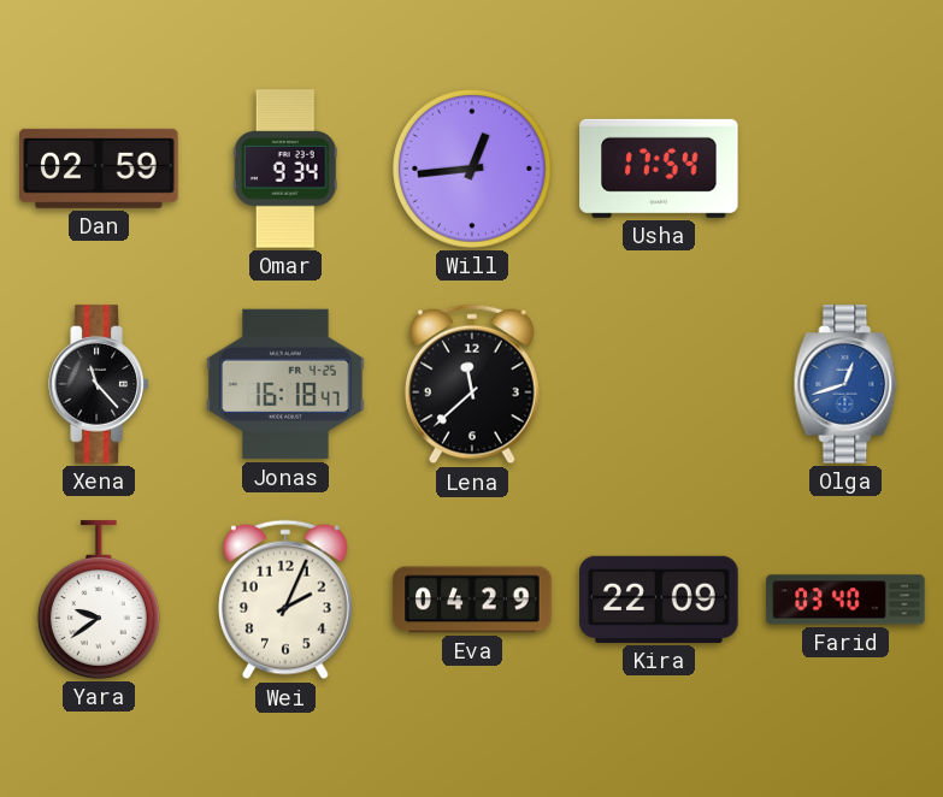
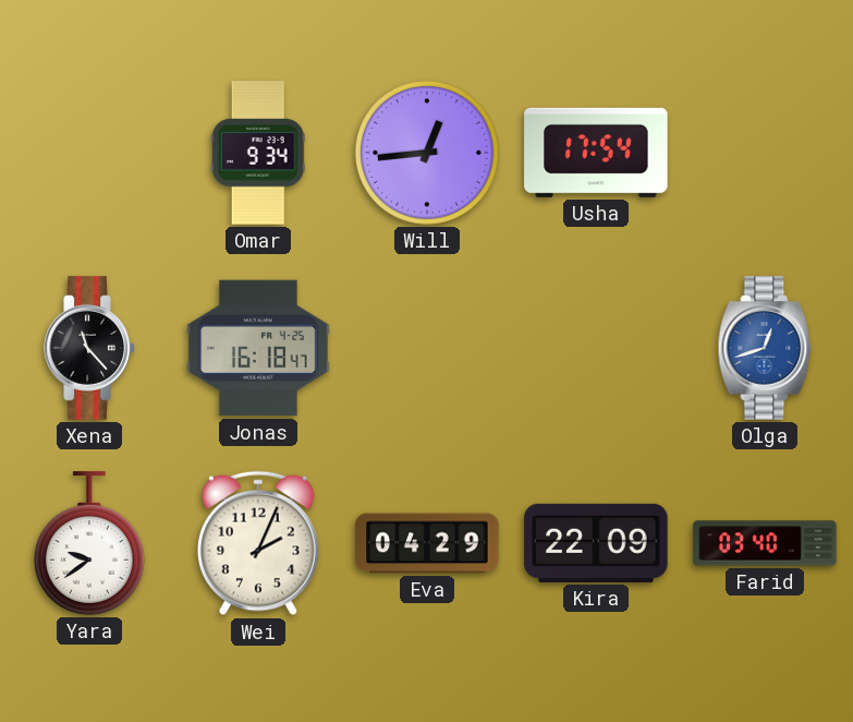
Dan: 02:59 -> none (99, 169)
Lena: 11:38 -> none (473, 384)
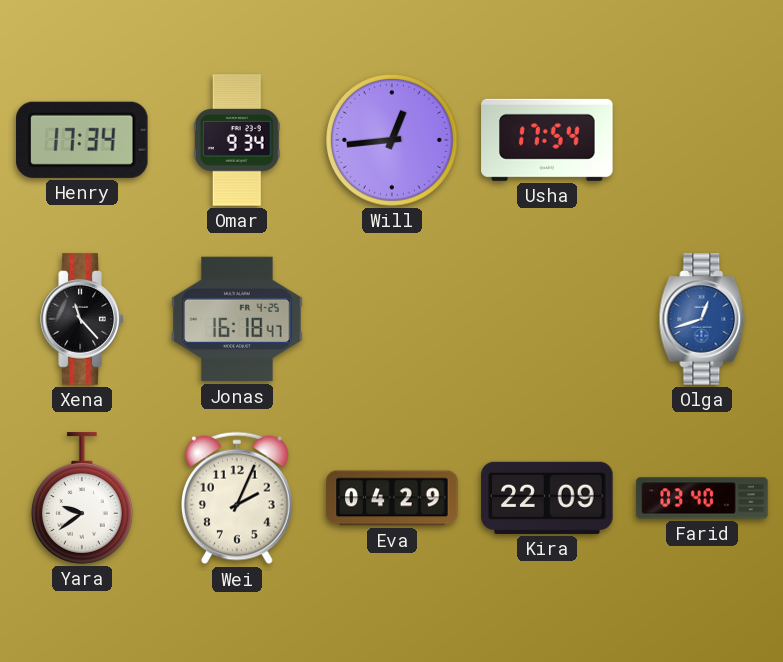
Henry: none -> 17:34 (83, 140)
